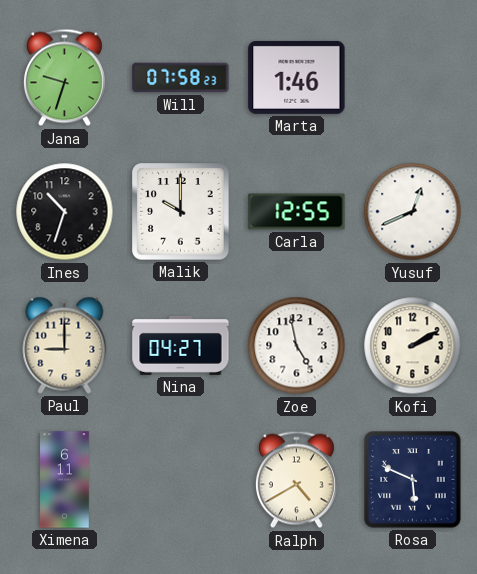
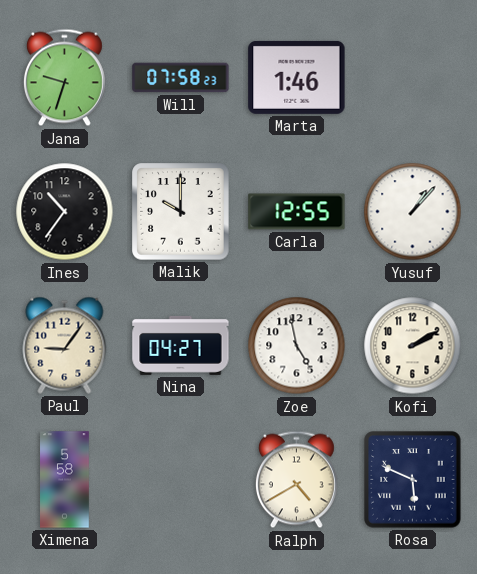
Ines: 10:33 -> 10:36 (65, 212)
Yusuf: 12:41 -> 1:07 (413, 212)
Paul: 9:00 -> 9:06 (65, 345)
Ximena: 6:11 -> 5:58 (65, 480)
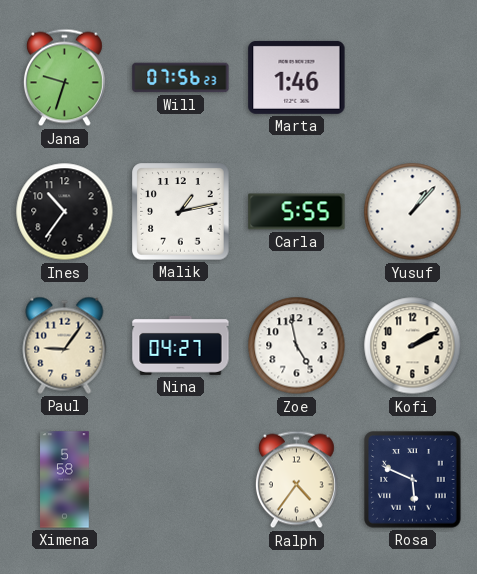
Will: 07:58 -> 07:56 (181, 78)
Malik: 10:00 -> 1:13 (181, 212)
Carla: 12:55 -> 5:55 (297, 212)
Ralph: 4:40 -> 4:36 (296, 480)
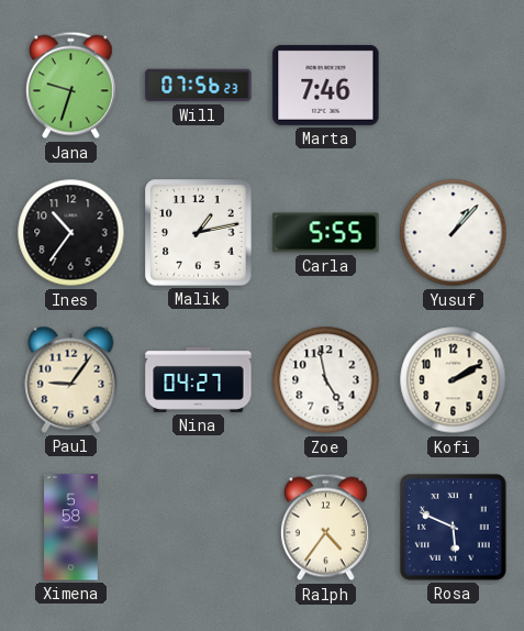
Marta: 1:46 -> 7:46 (326, 85)
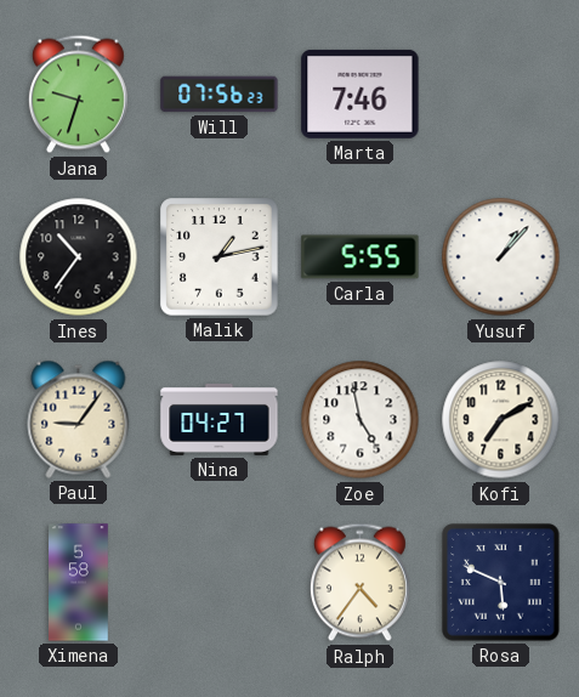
Kofi: 2:10 -> 7:10 (501, 420)
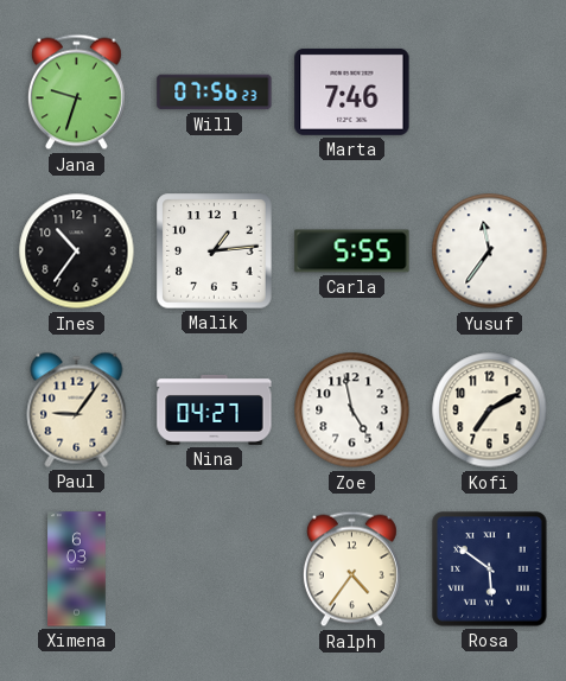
Malik: 1:13 -> 1:14 (215, 252)
Yusuf: 1:07 -> 11:36 (490, 252)
Ximena: 5:58 -> 6:03 (77, 569)
Rosa: 5:49 -> 5:51 (490, 569)
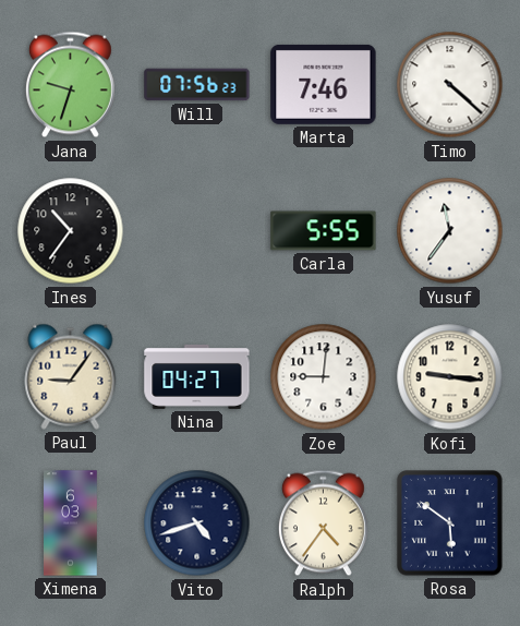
Timo: none -> 4:22 (450, 85)
Malik: 1:14 -> none (215, 252)
Zoe: 4:58 -> 9:01 (324, 377)
Kofi: 7:10 -> 9:16 (450, 377)
Vito: none -> 4:42 (197, 523)
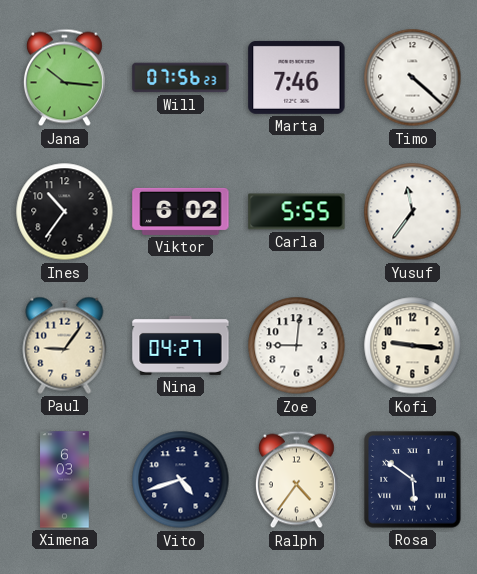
Jana: 9:33 -> 10:16 (64, 78)
Viktor: none -> 6:02 (181, 211)
